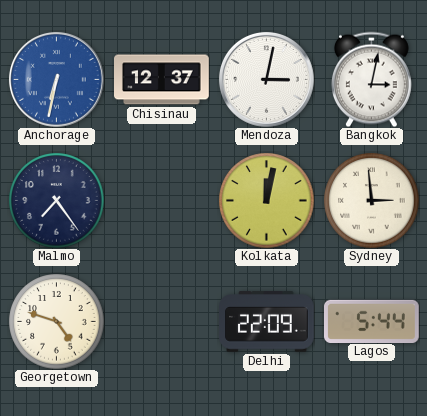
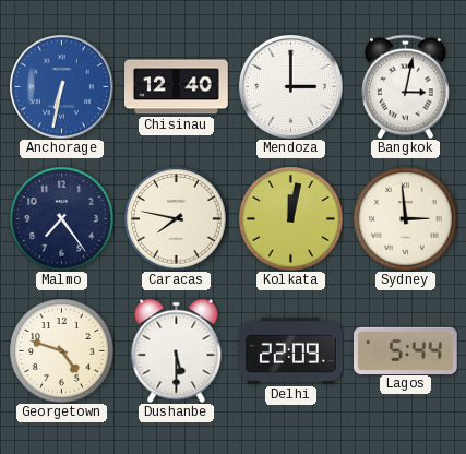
Chisinau: 12:37 -> 12:40 (177, 87)
Mendoza: 3:02 -> 3:00 (291, 87)
Caracas: none -> 7:47 (176, 218)
Dushanbe: none -> 5:30 (177, 350)
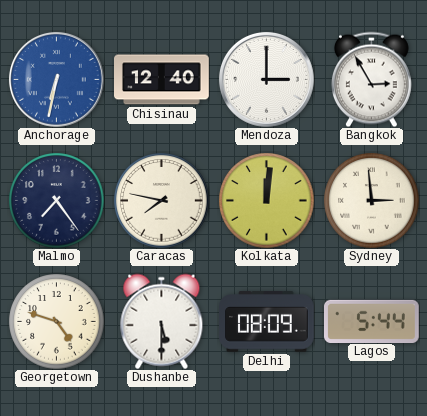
Bangkok: 3:02 -> 2:55 (371, 79)
Kolkata: 12:02 -> 12:01 (266, 200)
Delhi: 22:09 -> 08:09 (267, 322)
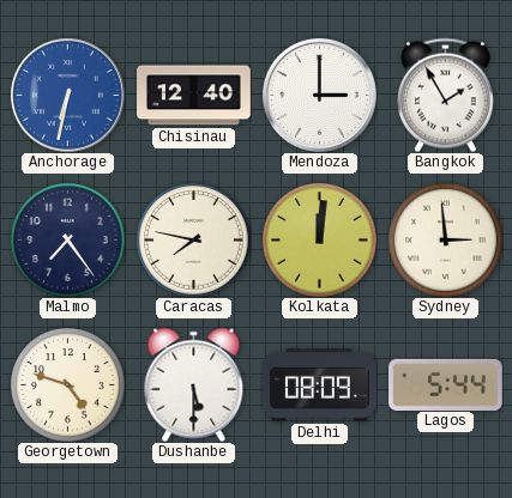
Bangkok: 2:55 -> 1:55 (445, 95)
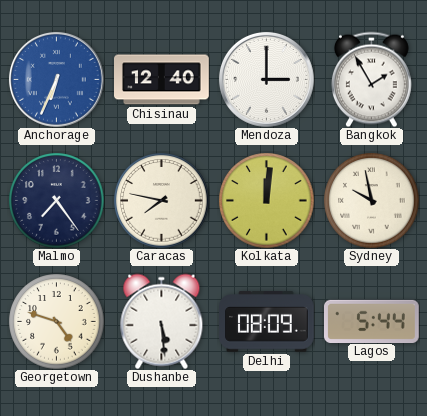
Anchorage: 6:32 -> 6:34 (57, 80)
Sydney: 2:59 -> 9:58 (371, 200)
Dushanbe: 5:30 -> 5:29 (162, 321)
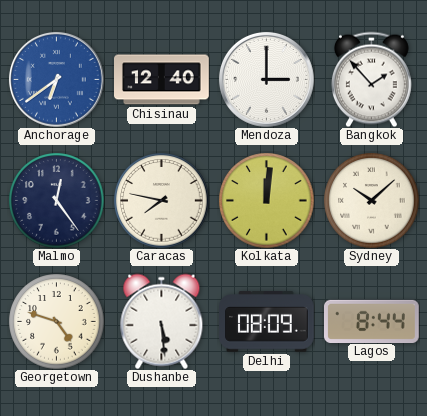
Anchorage: 6:34 -> 6:39 (57, 80)
Bangkok: 1:55 -> 1:53 (371, 79)
Malmo: 7:24 -> 12:24 (56, 200)
Sydney: 9:58 -> 10:08 (371, 200)
Lagos: 5:44 -> 8:44 (372, 321)
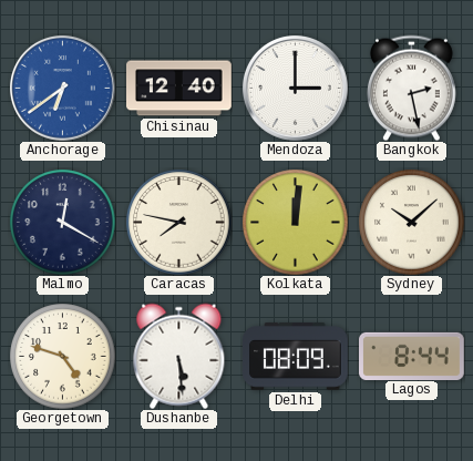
Bangkok: 1:53 -> 2:28 (411, 88)
Malmo: 12:24 -> 12:20 (62, 222)
